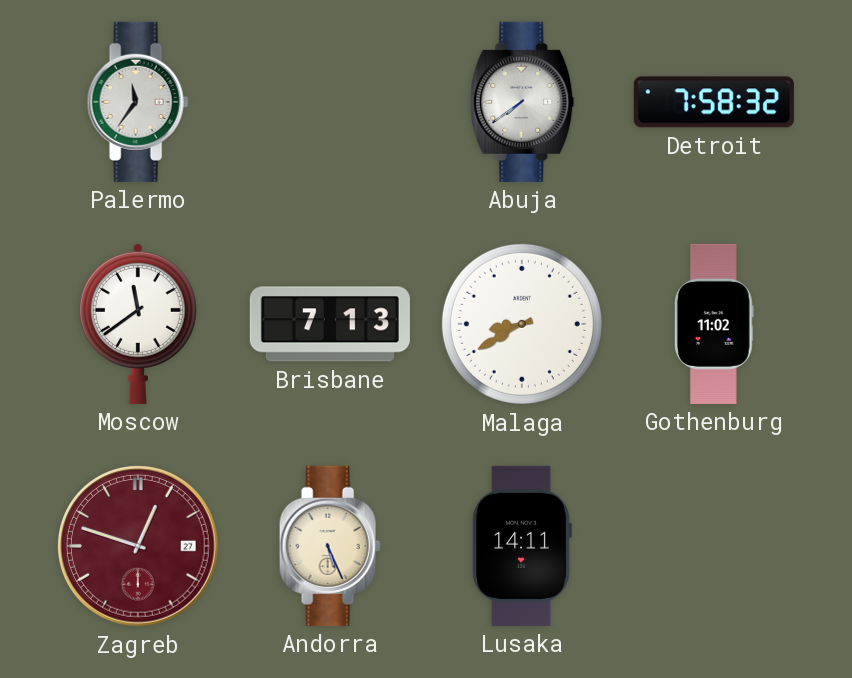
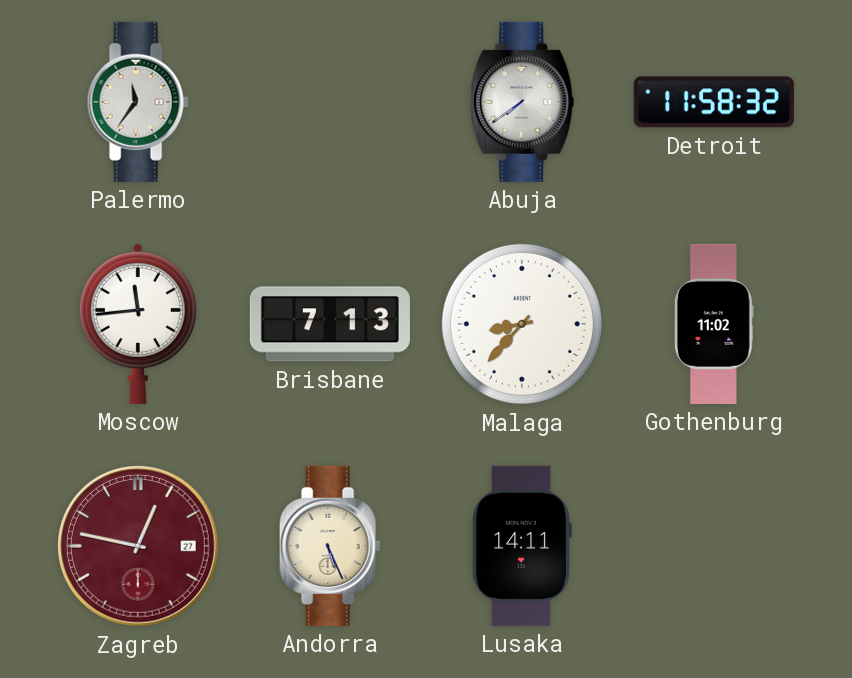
Detroit: 7:58 -> 11:58 (714, 102)
Moscow: 11:39 -> 11:44 (138, 323)
Malaga: 8:40 -> 8:37 (522, 324)
Zagreb: 12:48 -> 12:47 (138, 546)
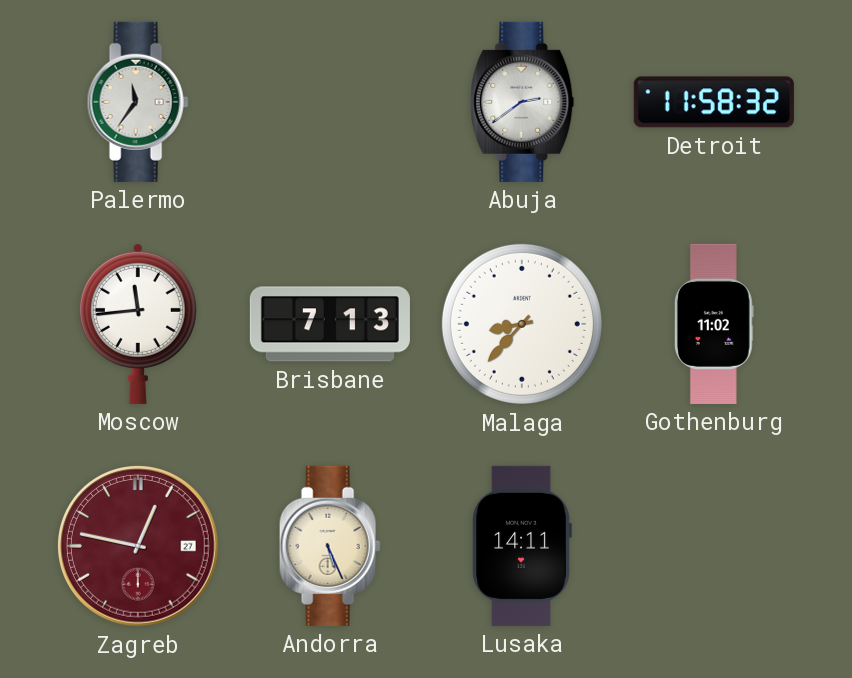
Abuja: 7:39 -> 2:39 (522, 102)
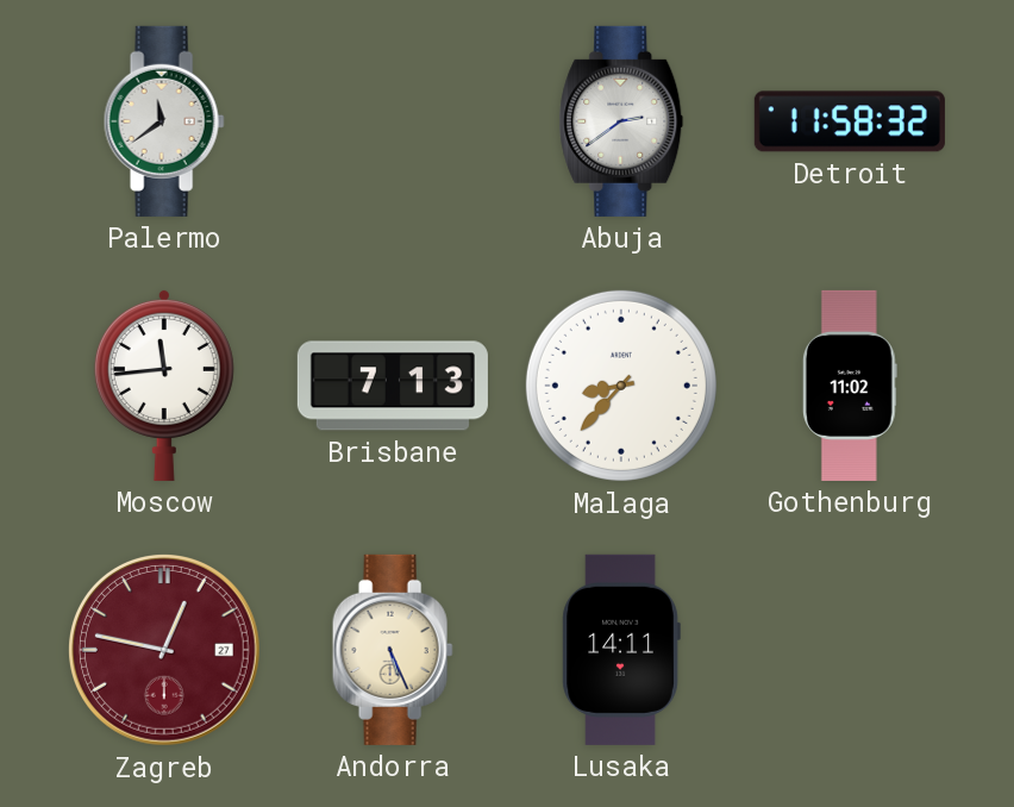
Palermo: 11:36 -> 11:39 (164, 121)
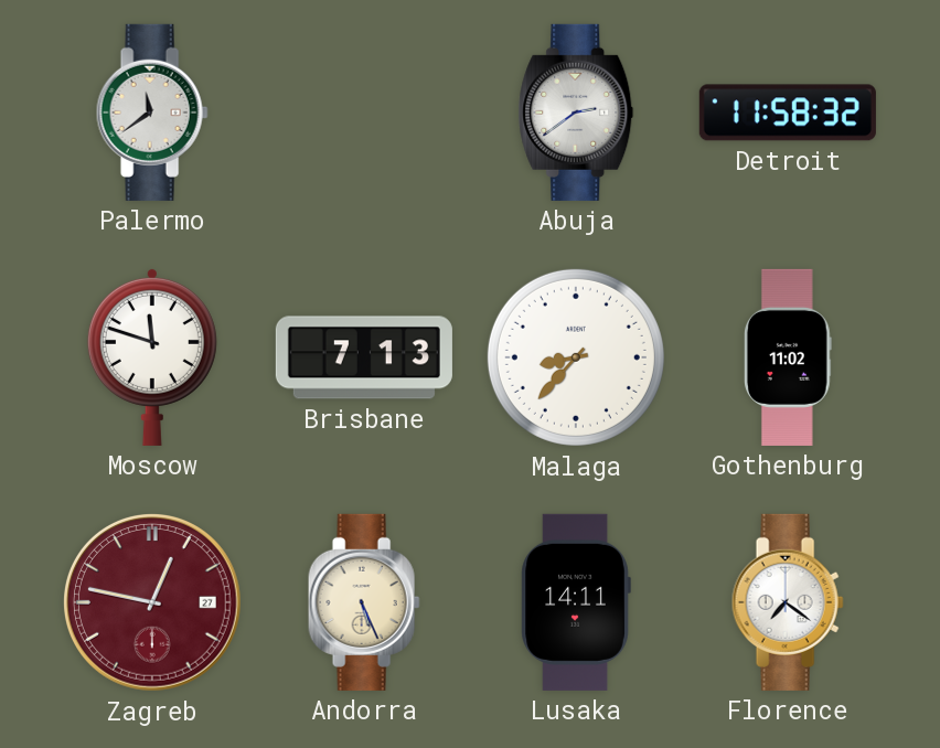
Moscow: 11:44 -> 11:48 (152, 356)
Florence: none -> 7:21 (788, 602)
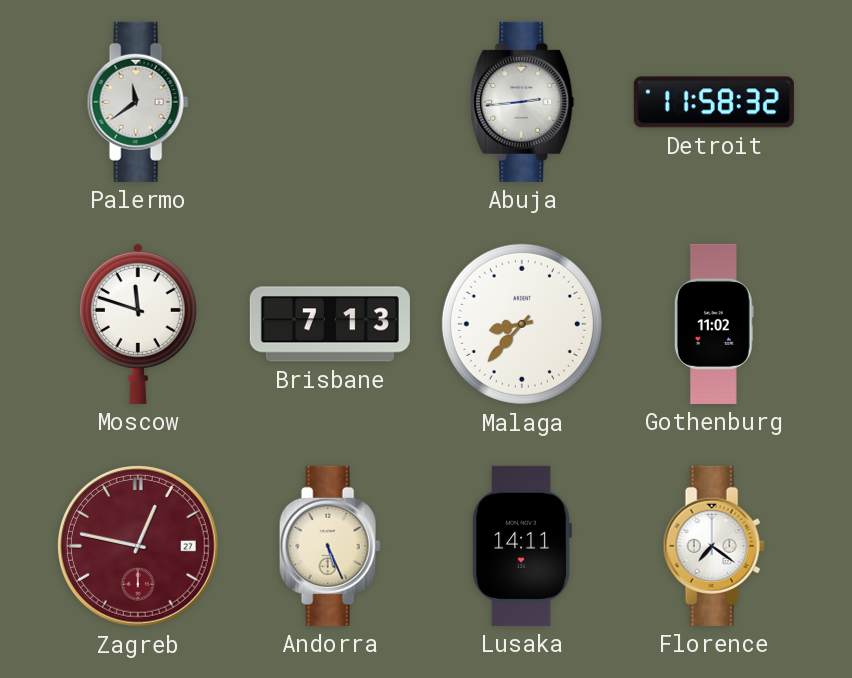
Abuja: 2:39 -> 2:44 (522, 102)
